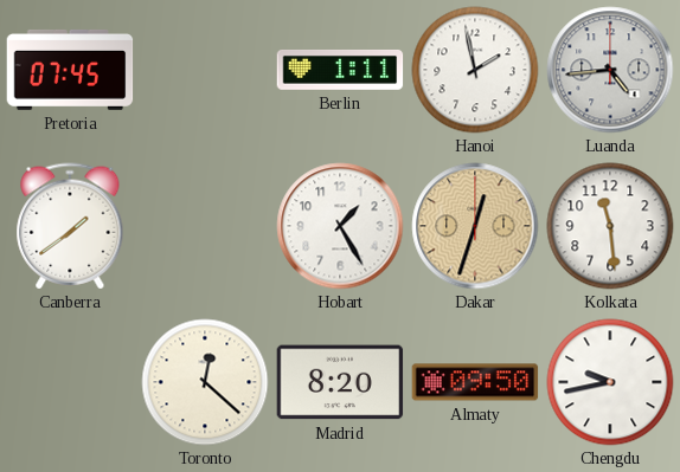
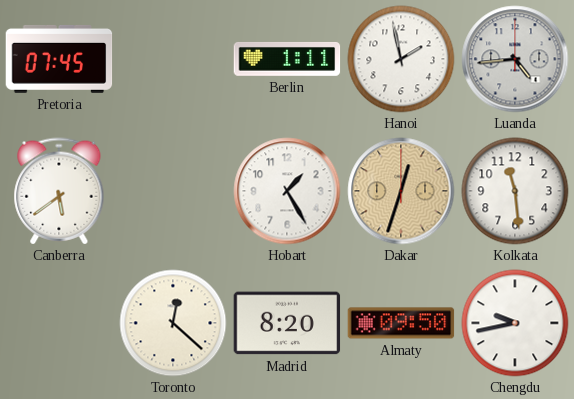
Canberra: 1:39 -> 5:39 (59, 191)
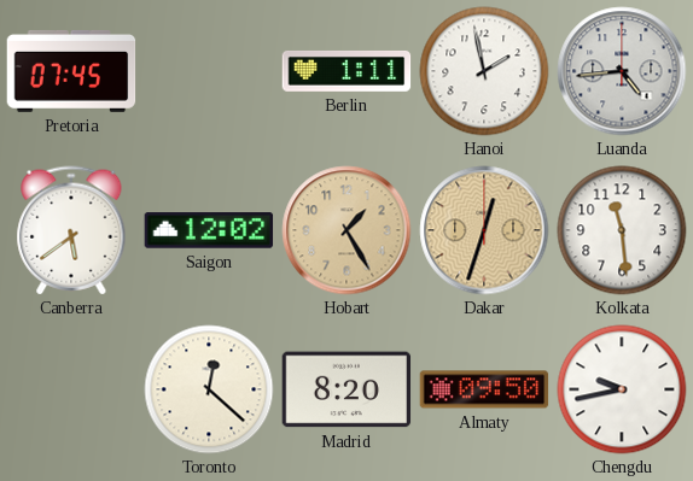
Saigon: none -> 12:02 (209, 230)
Hobart dial: white -> champagne (346, 230)
